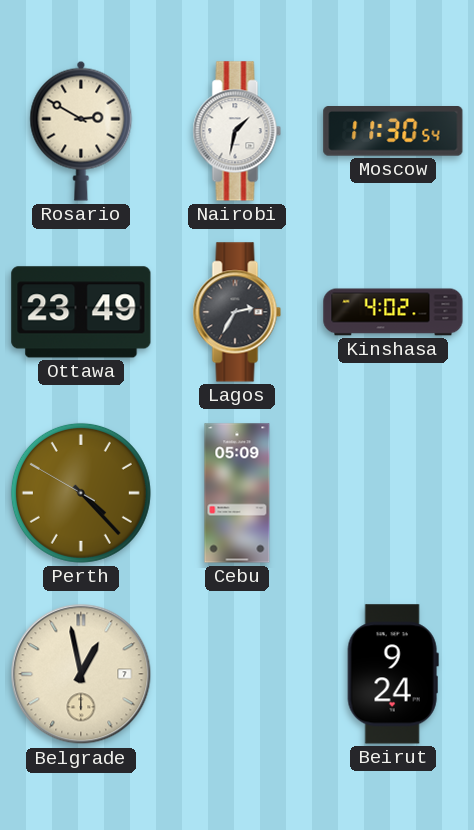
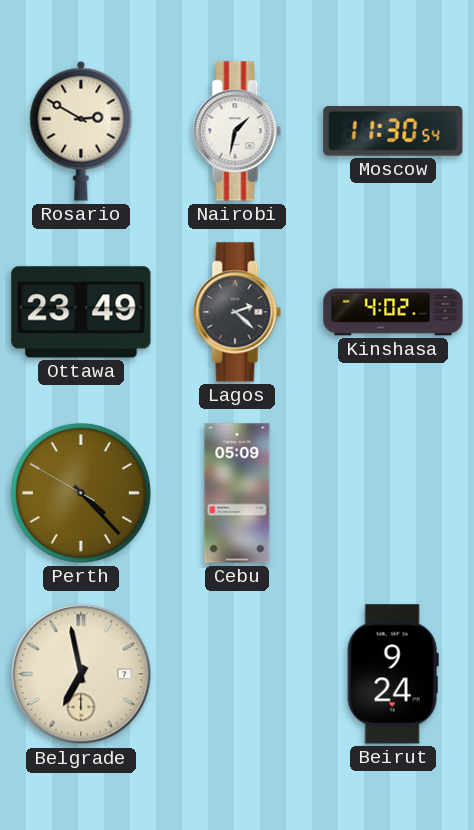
Lagos: 2:35 -> 2:22 (237, 312)
Belgrade: 12:58 -> 6:58 (81, 674)
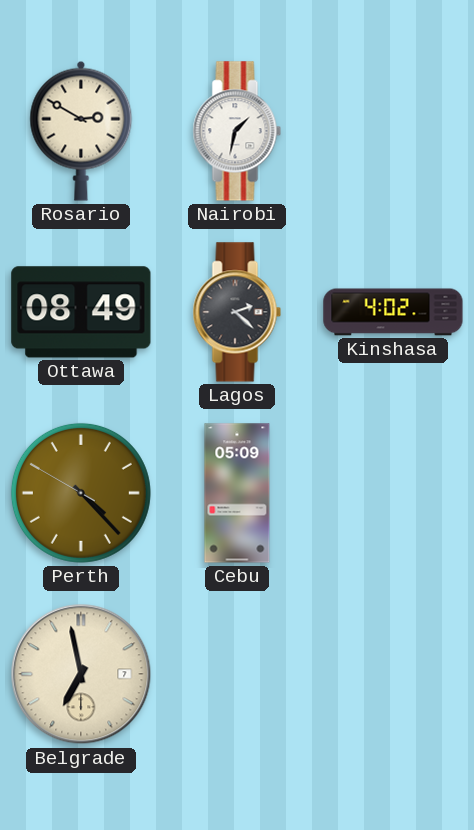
Moscow: 11:30 -> none (393, 132)
Ottawa: 23:49 -> 08:49 (81, 312)
Beirut: 9:24 -> none (393, 674)
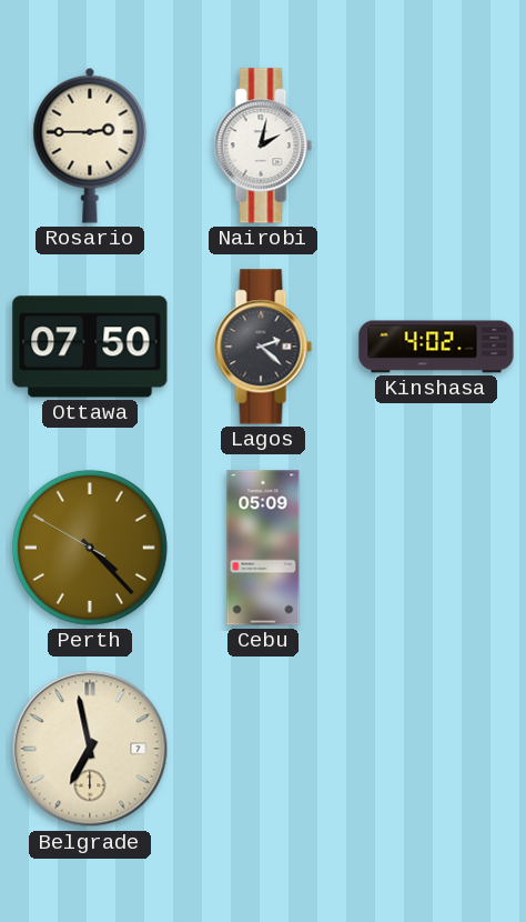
Rosario: 2:50 -> 2:45 (90, 146)
Nairobi: 1:32 -> 2:02 (263, 146)
Ottawa: 08:49 -> 07:50 (90, 347)
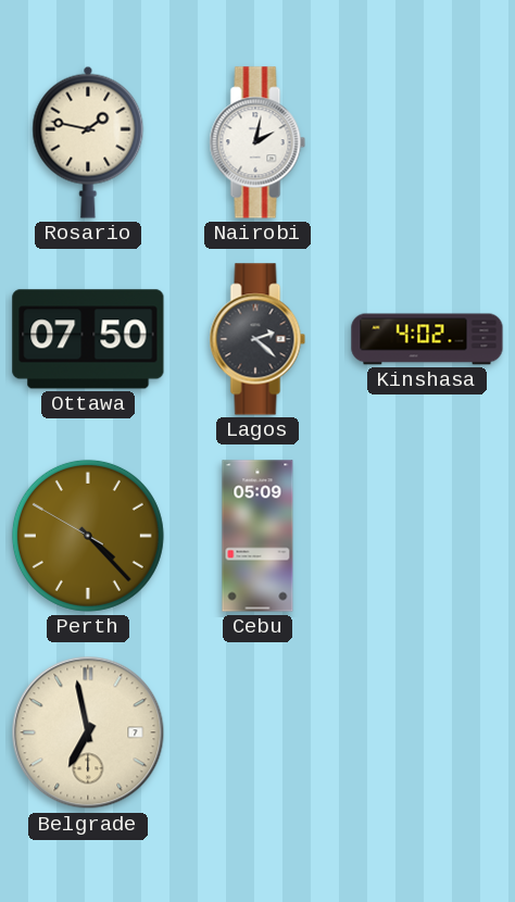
Rosario: 2:45 -> 1:47 (88, 142)
